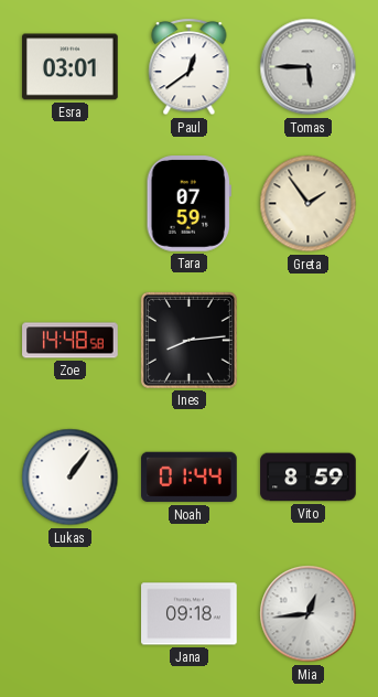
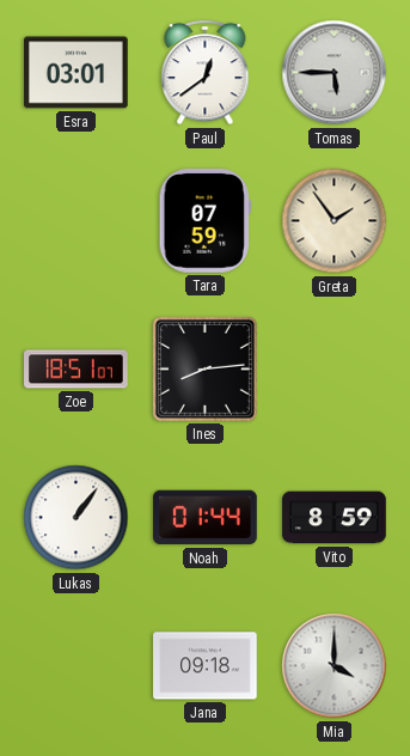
Zoe: 14:48 -> 18:51 (77, 370)
Mia: 12:44 -> 4:00 (335, 666)
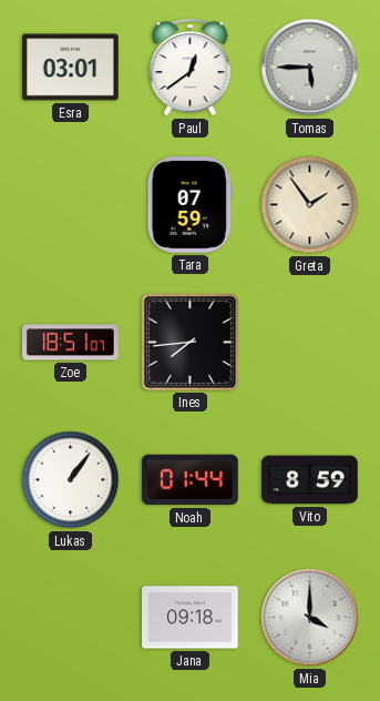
Ines: 8:14 -> 7:44 (189, 342)
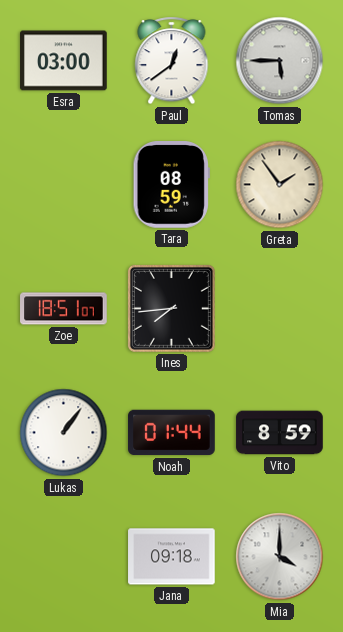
Esra: 03:01 -> 03:00 (64, 61)
Tara: 07:59 -> 08:59 (171, 185)
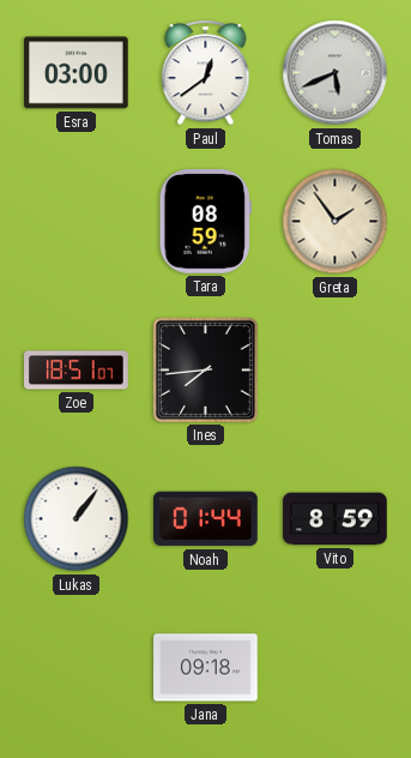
Tomas: 5:45 -> 5:41 (336, 73)
Mia: 4:00 -> none (280, 557)
